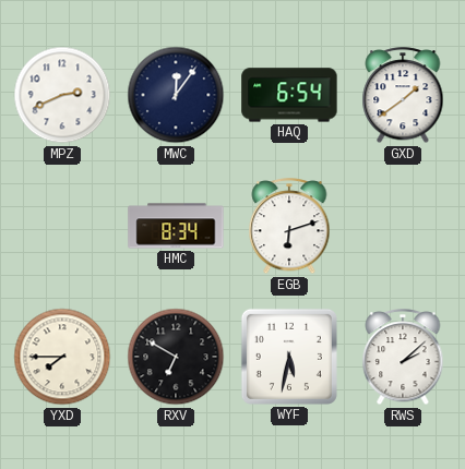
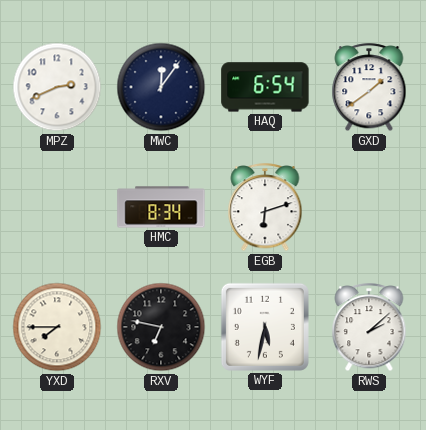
RXV: 6:50 -> 6:47 (161, 327)
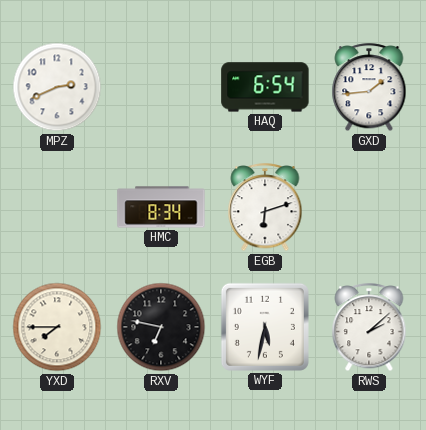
MWC: 12:06 -> none (161, 87)
GXD: 1:39 -> 1:44 (369, 88)
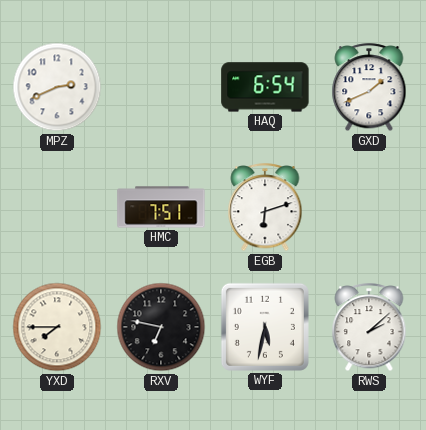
GXD: 1:44 -> 1:41 (369, 88)
HMC: 8:34 -> 7:51 (161, 207)
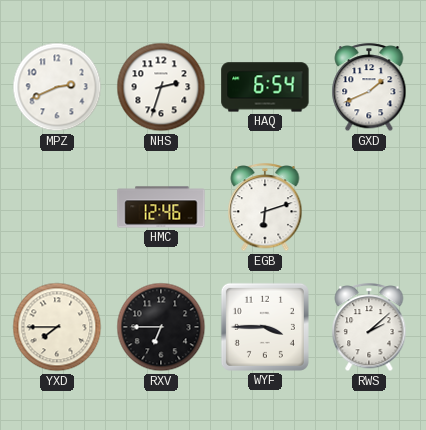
NHS: none -> 2:33 (161, 87)
HMC: 7:51 -> 12:46 (161, 207)
RXV: 6:47 -> 6:45 (161, 327)
WYF: 5:32 -> 3:45 (265, 327)
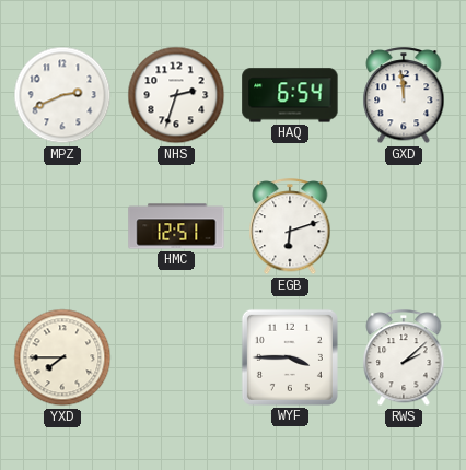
GXD: 1:41 -> 11:59 (404, 96)
HMC: 12:46 -> 12:51 (176, 226)
RXV: 6:45 -> none (161, 327)
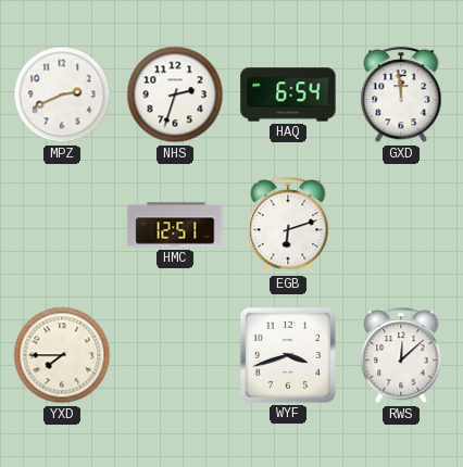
WYF: 3:45 -> 3:42 (288, 355)
RWS: 2:08 -> 12:08 (401, 356)
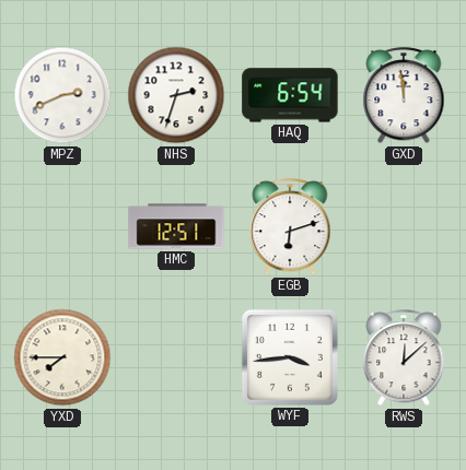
WYF: 3:42 -> 3:44 (290, 357)
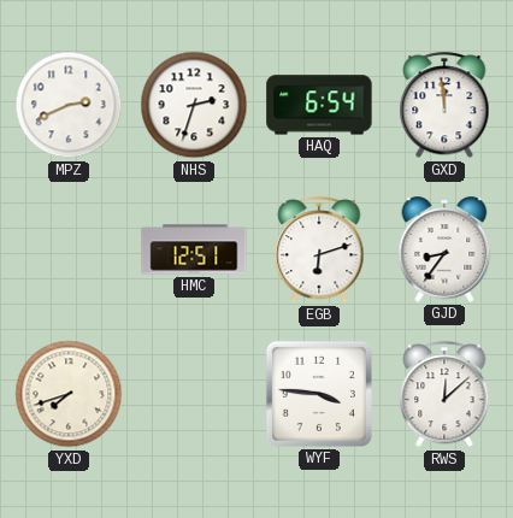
GJD: none -> 8:36 (444, 249)
YXD: 7:45 -> 7:42 (69, 394)
WYF: 3:44 -> 3:46 (319, 394)
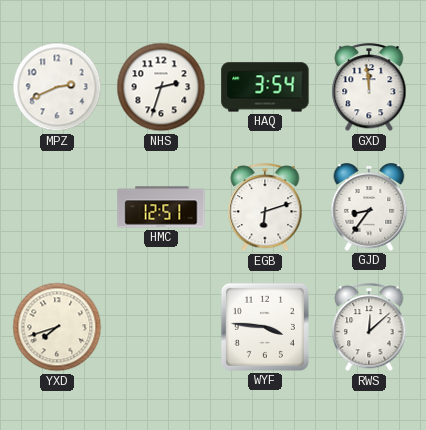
HAQ: 6:54 -> 3:54 (265, 87)
